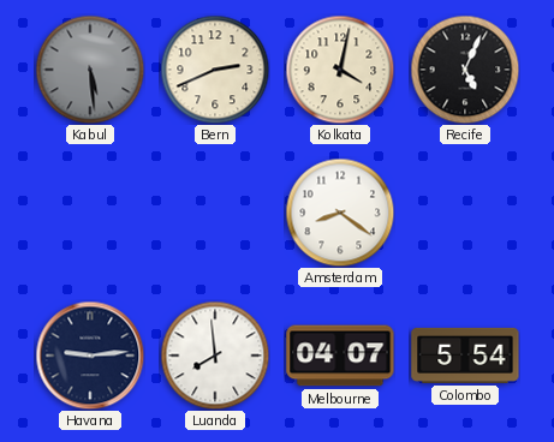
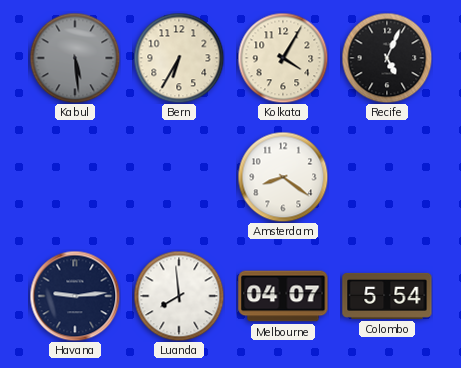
Bern: 2:41 -> 6:35 (179, 58)
Kolkata: 4:02 -> 4:05 (283, 58)
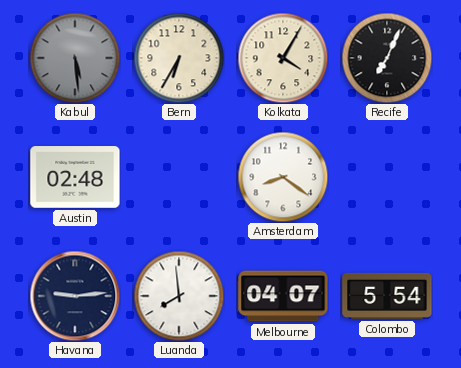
Recife: 5:04 -> 7:04 (387, 58)
Austin: none -> 02:48 (75, 177)
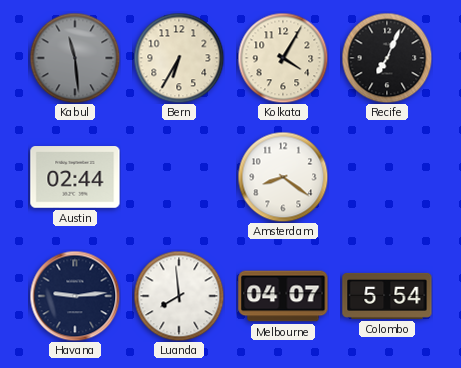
Kabul: 5:29 -> 11:29 (75, 58)
Austin: 02:48 -> 02:44 (75, 177)
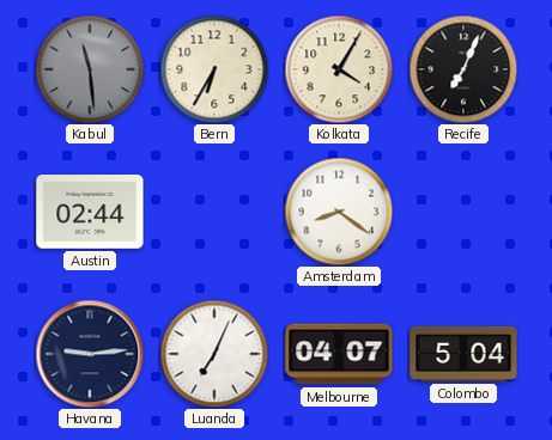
Luanda: 7:59 -> 7:04 (214, 354)
Colombo: 5:54 -> 5:04 (463, 354)
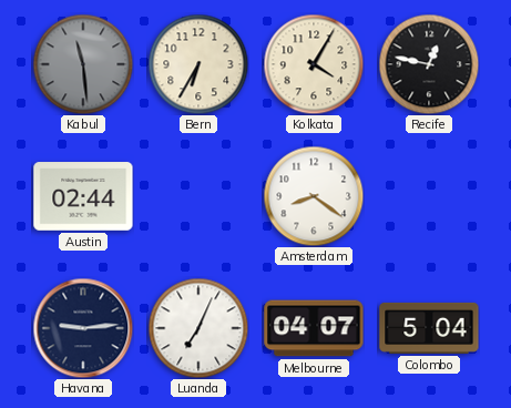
Recife: 7:04 -> 12:47 (429, 64)
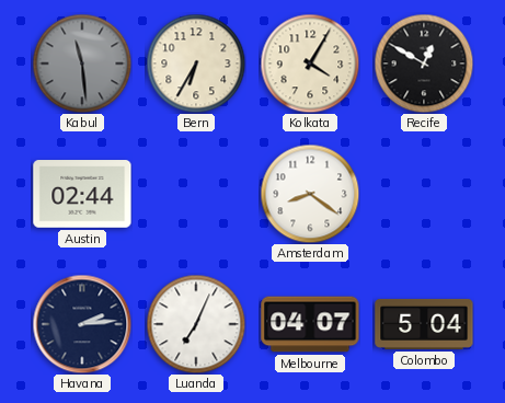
Recife: 12:47 -> 12:50 (424, 64)
Havana: 9:14 -> 2:14 (82, 324)
